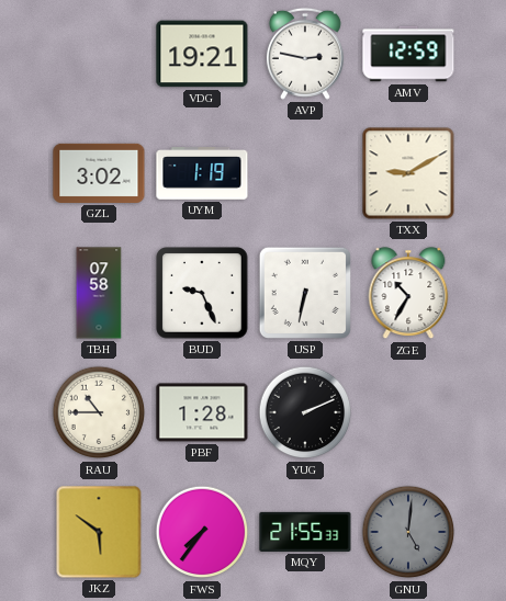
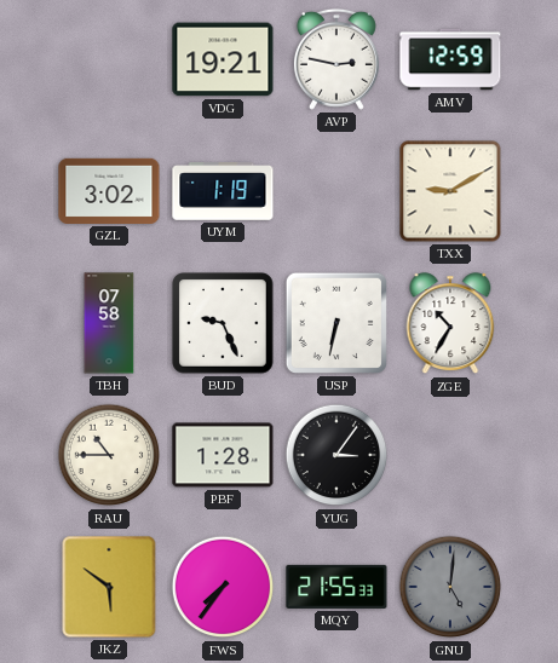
YUG: 2:11 -> 3:06 (336, 455)
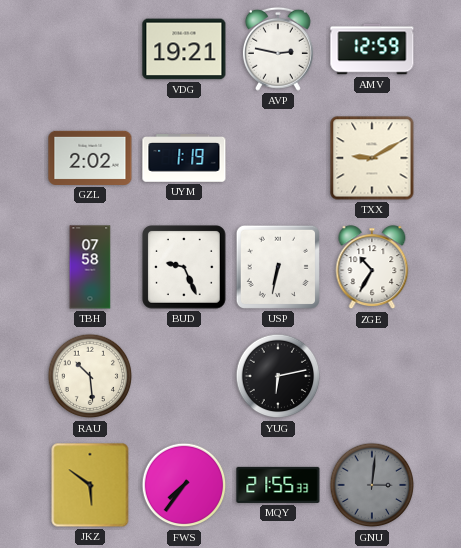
GZL: 3:02 -> 2:02 (90, 158)
RAU: 10:45 -> 10:29 (90, 376)
PBF: 1:28 -> none (223, 455)
YUG: 3:06 -> 6:13 (278, 376)
GNU: 5:01 -> 3:01 (372, 485)
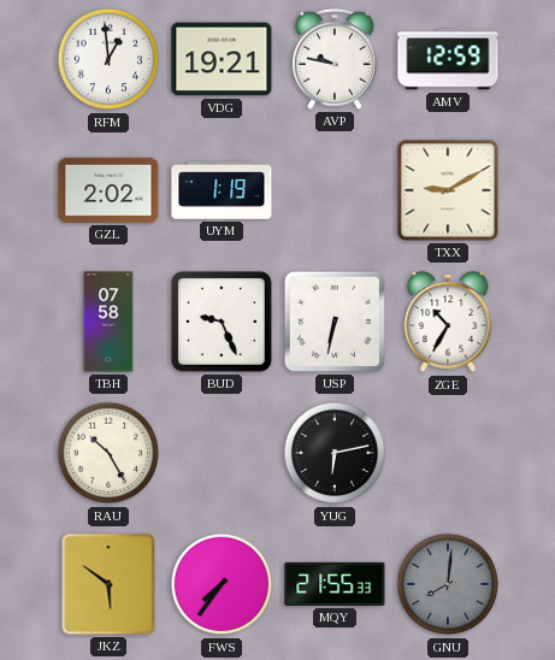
RFM: none -> 12:59 (108, 59)
AVP: 2:47 -> 9:47 (335, 59)
RAU: 10:29 -> 10:25 (108, 453)
GNU: 3:01 -> 8:01 (448, 584)
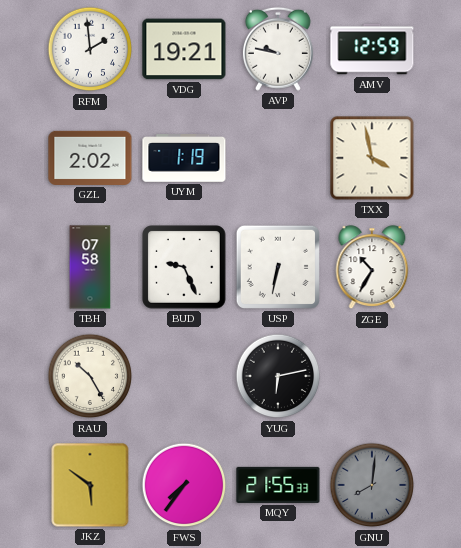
RFM: 12:59 -> 1:59 (90, 49)
TXX: 9:10 -> 3:58 (372, 158)
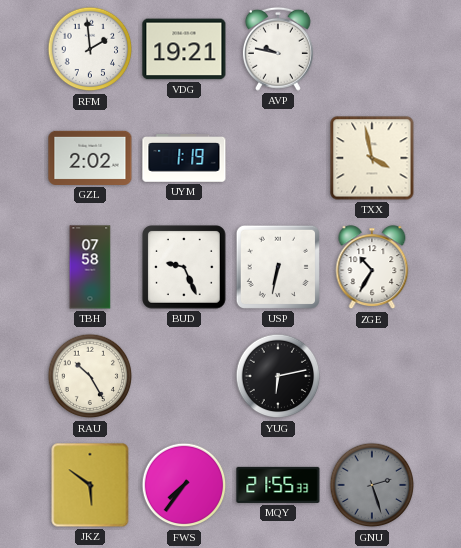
AMV: 12:59 -> none (372, 49)
GNU: 8:01 -> 2:27 (372, 485)
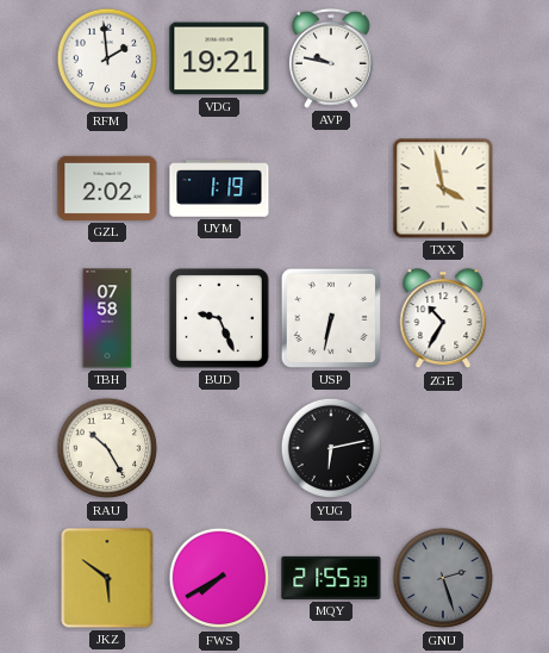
FWS: 7:36 -> 7:40 (219, 578)
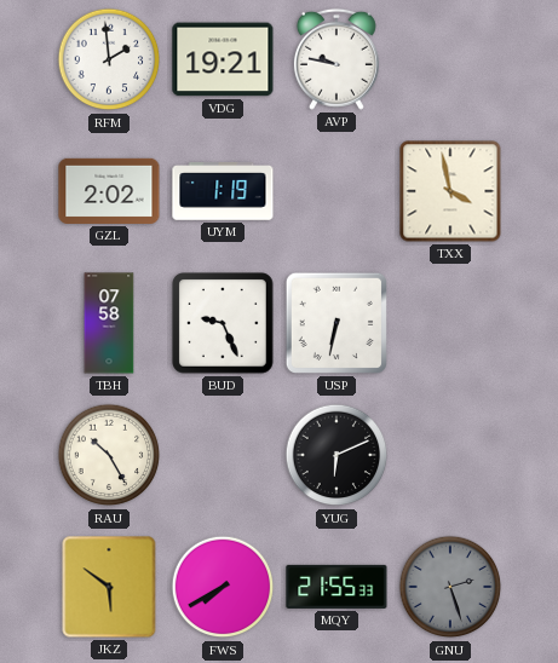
ZGE: 10:35 -> none (443, 319)
YUG: 6:13 -> 6:11 (336, 455)
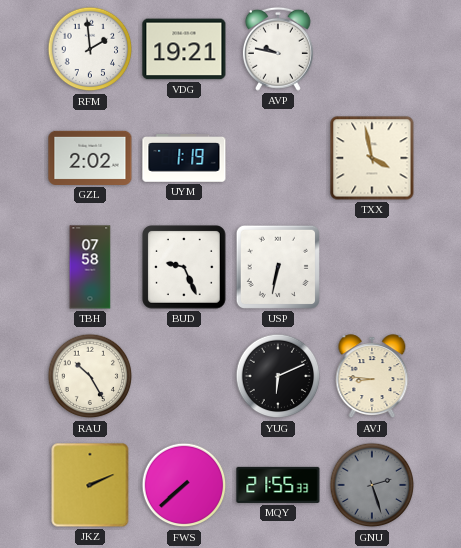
AVJ: none -> 8:46 (372, 377)
JKZ: 5:51 -> 2:11 (90, 485)
FWS: 7:40 -> 7:38 (184, 485)
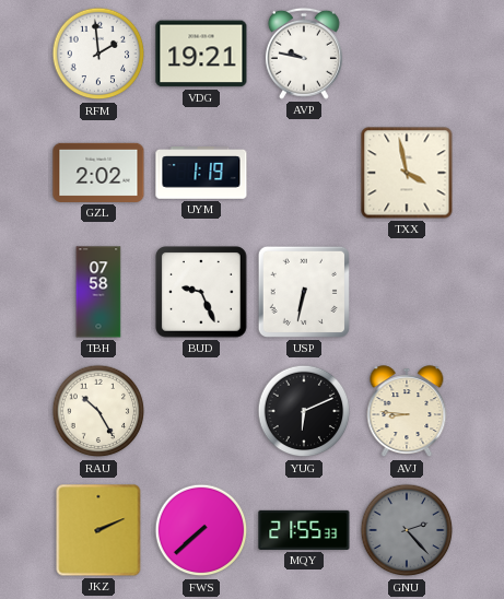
GNU: 2:27 -> 2:23 (407, 530)
